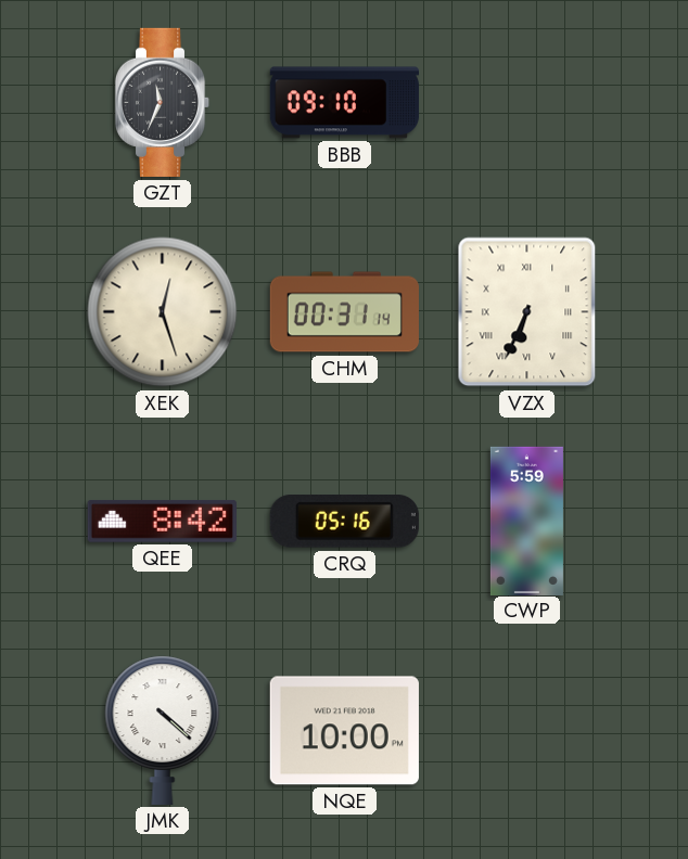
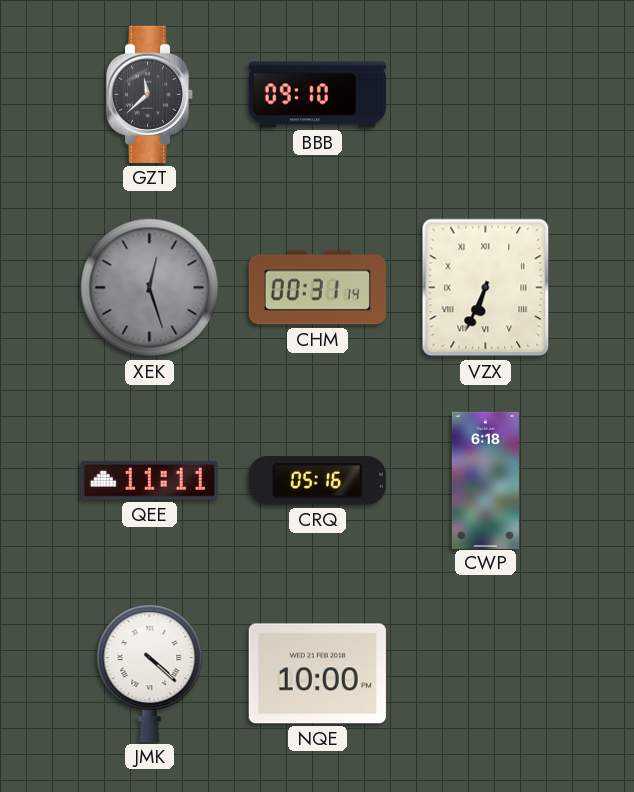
GZT: 11:34 -> 11:38 (150, 94)
XEK dial: cream -> grey (150, 288)
QEE: 8:42 -> 11:11 (149, 481)
CWP: 5:59 -> 6:18 (485, 480)
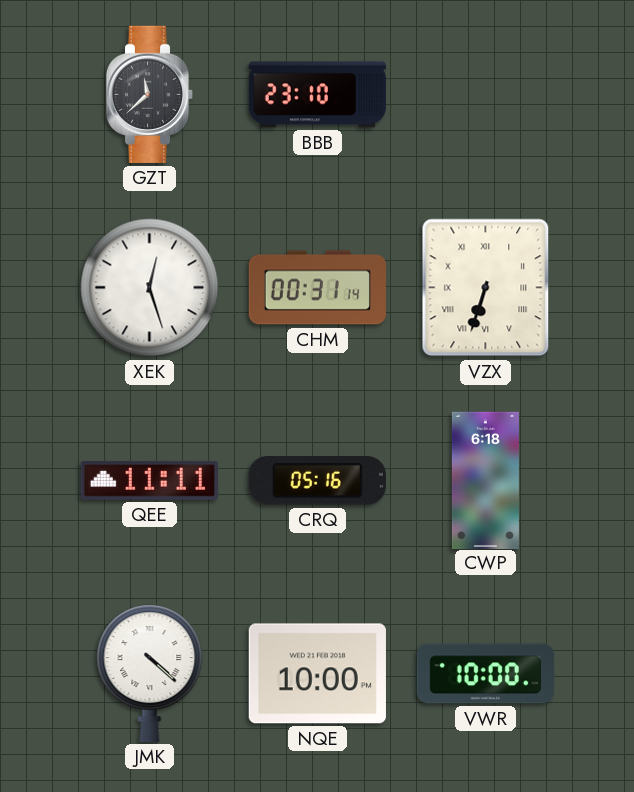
BBB: 09:10 -> 23:10 (317, 95)
XEK dial: grey -> white (150, 288)
VZX: 6:34 -> 6:33 (486, 288)
VWR: none -> 10:00 (485, 674)
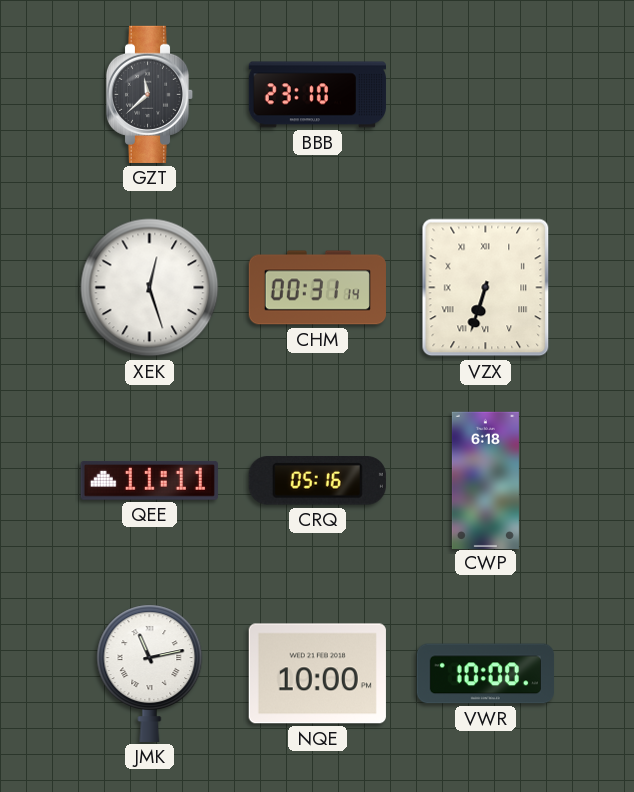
JMK: 4:22 -> 11:13 (150, 673)
